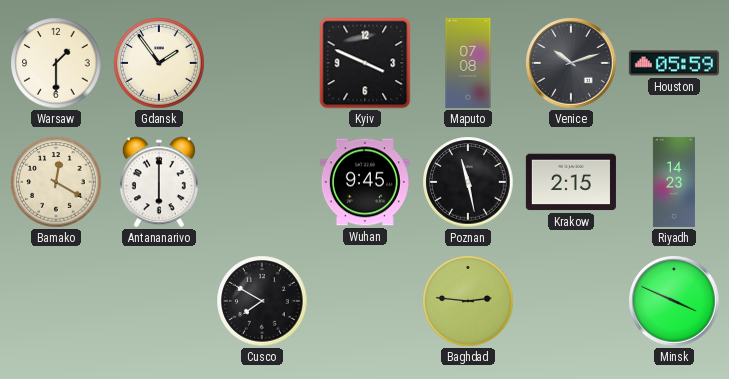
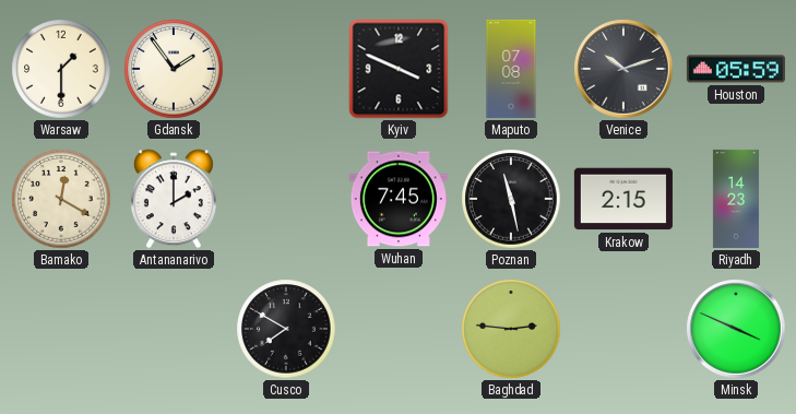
Antananarivo: 6:00 -> 2:00 (174, 199)
Wuhan: 9:45 -> 7:45 (399, 199)
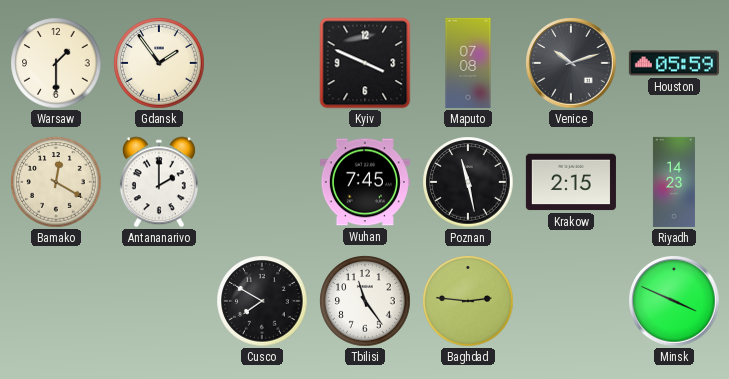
Tbilisi: none -> 11:24 (365, 301)
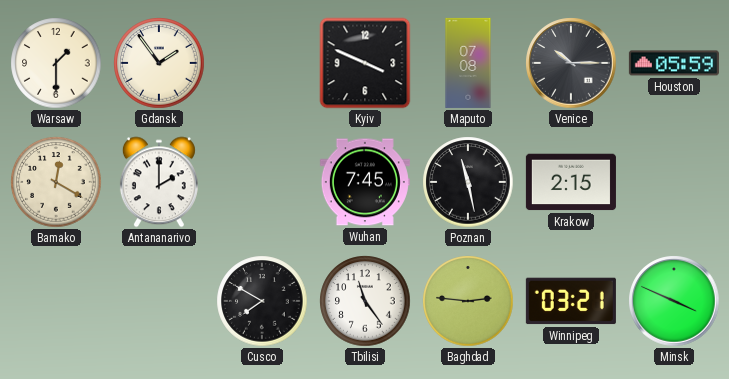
Venice: 10:12 -> 10:15 (571, 63)
Riyadh: 14:23 -> none (674, 182)
Winnipeg: none -> 03:21 (571, 301)
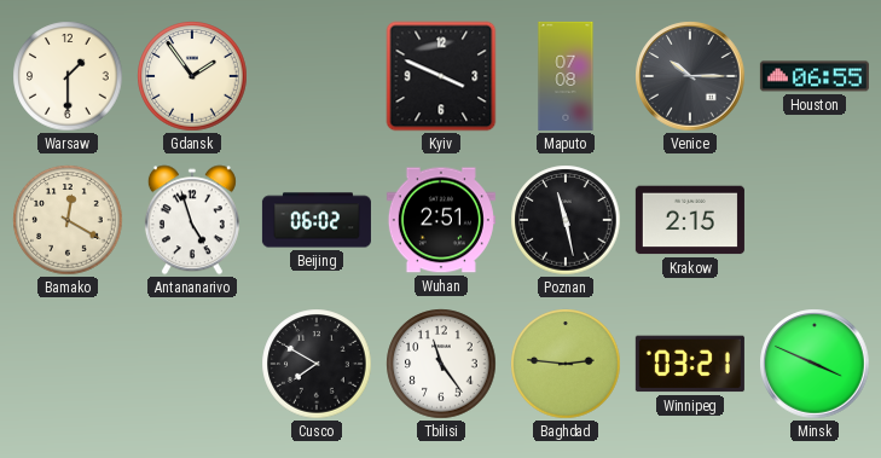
Houston: 05:59 -> 06:55 (815, 76)
Antananarivo: 2:00 -> 4:57 (192, 220)
Beijing: none -> 06:02 (317, 220)
Wuhan: 7:45 -> 2:51 (441, 220)
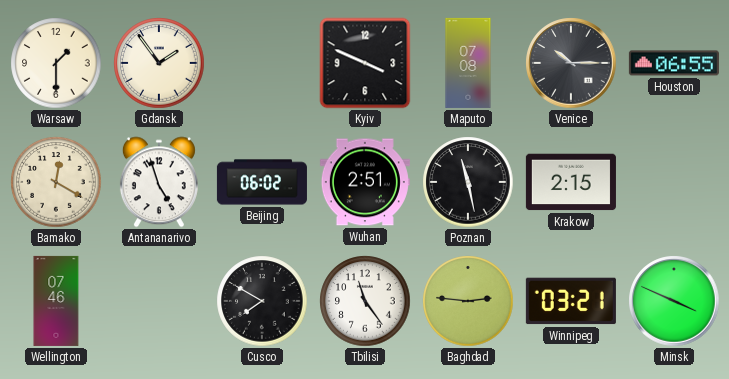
Wellington: none -> 07:46 (56, 301)
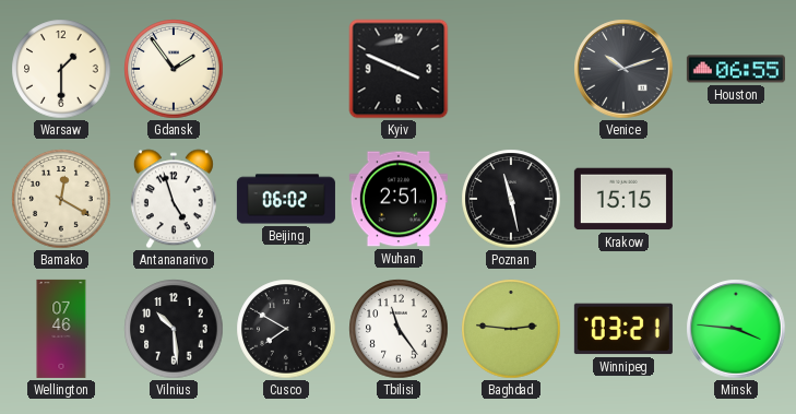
Maputo: 07:08 -> none (468, 63)
Venice: 10:15 -> 10:12 (623, 69)
Krakow: 2:15 -> 15:15 (623, 199)
Vilnius: none -> 10:29 (174, 329)
Minsk: 3:49 -> 3:46 (736, 329)
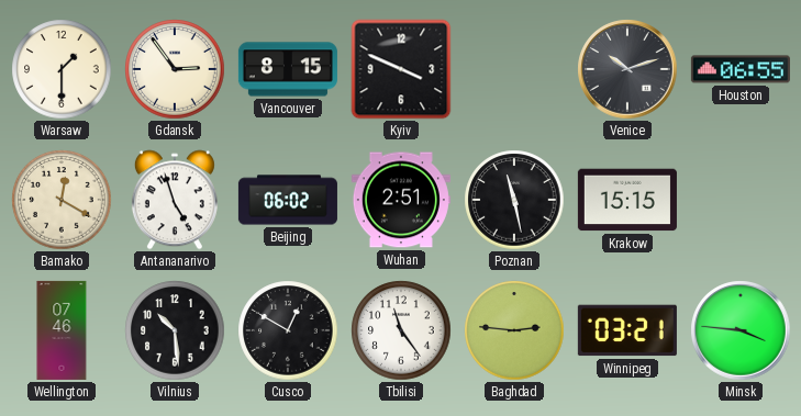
Gdansk: 1:54 -> 2:54 (175, 69)
Vancouver: none -> 8:15 (288, 69)
Cusco: 7:50 -> 12:50 (288, 330)
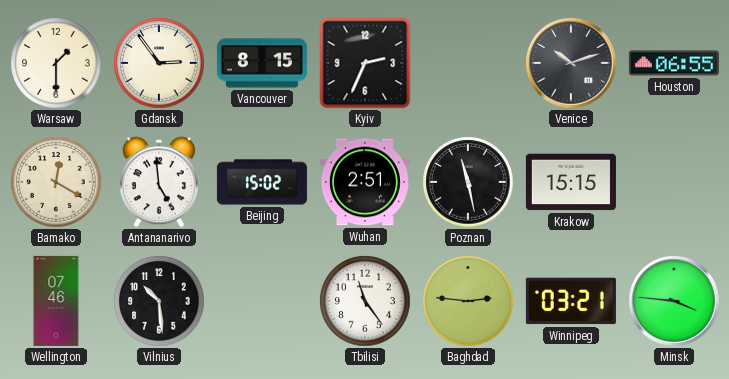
Kyiv: 3:49 -> 2:34 (365, 63)
Antananarivo: 4:57 -> 4:59 (159, 182)
Beijing: 06:02 -> 15:02 (262, 182)
Cusco: 12:50 -> none (288, 330)
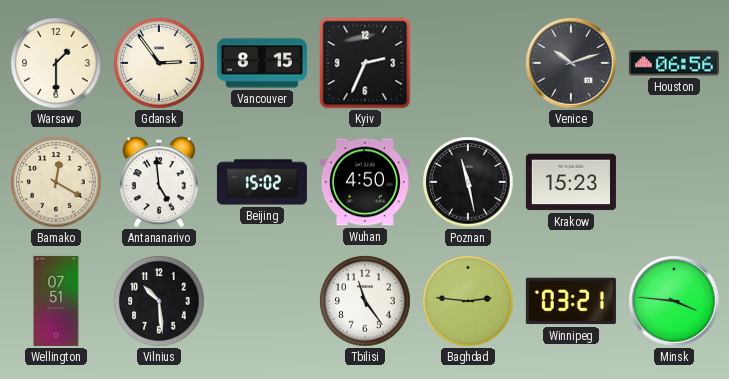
Houston: 06:55 -> 06:56 (674, 63)
Wuhan: 2:51 -> 4:50 (365, 182)
Krakow: 15:15 -> 15:23 (571, 182)
Wellington: 07:46 -> 07:51 (56, 301)
